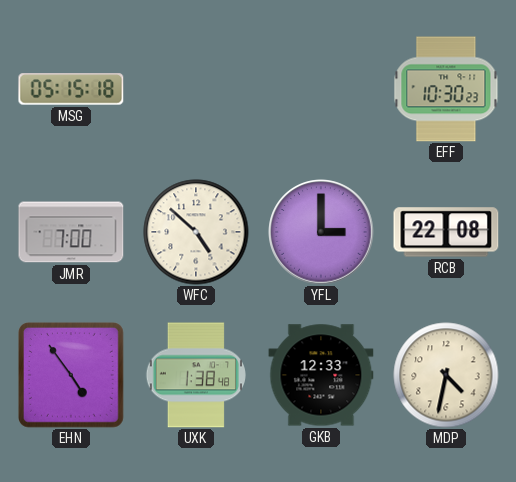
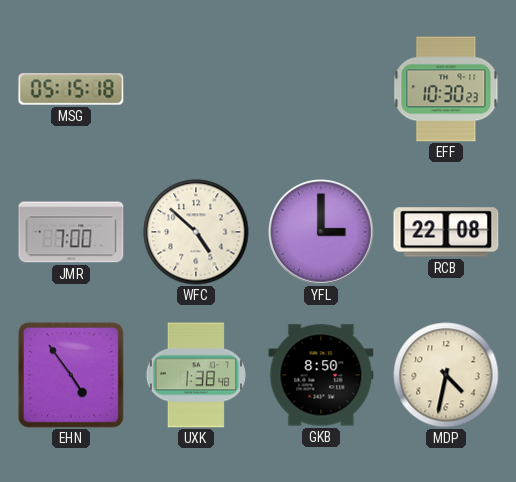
GKB: 12:33 -> 8:50 (321, 375)
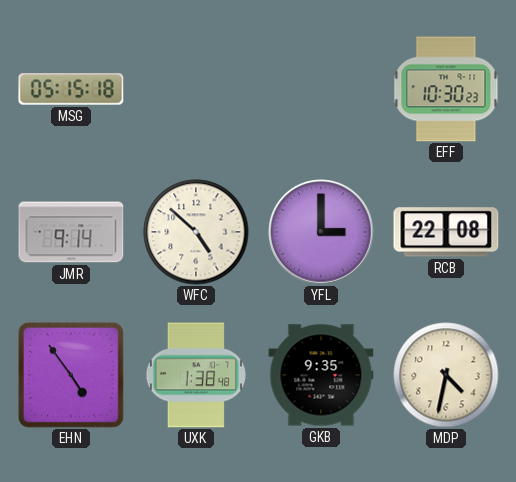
JMR: 7:00 -> 9:14 (71, 232)
GKB: 8:50 -> 9:35 (321, 375)
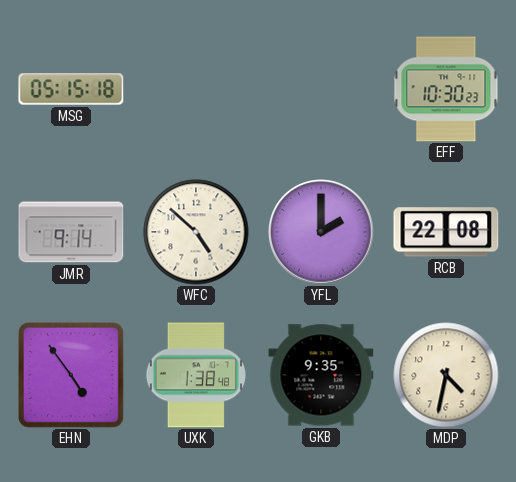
YFL: 3:00 -> 2:00 (321, 232)
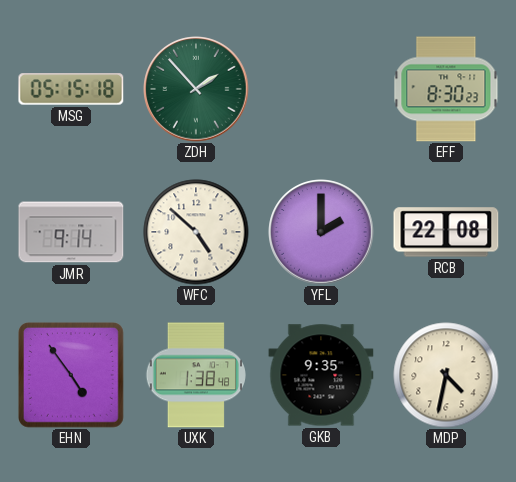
ZDH: none -> 1:53 (196, 89)
EFF: 10:30 -> 8:30 (446, 89)
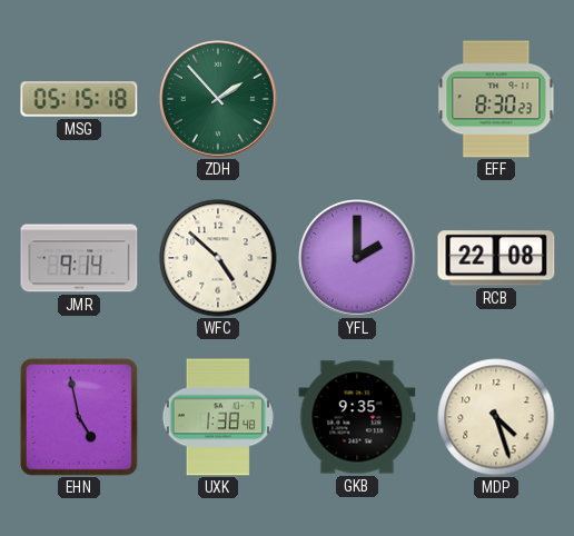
EHN: 4:54 -> 4:58 (79, 417)
MDP: 4:32 -> 4:27 (496, 417)
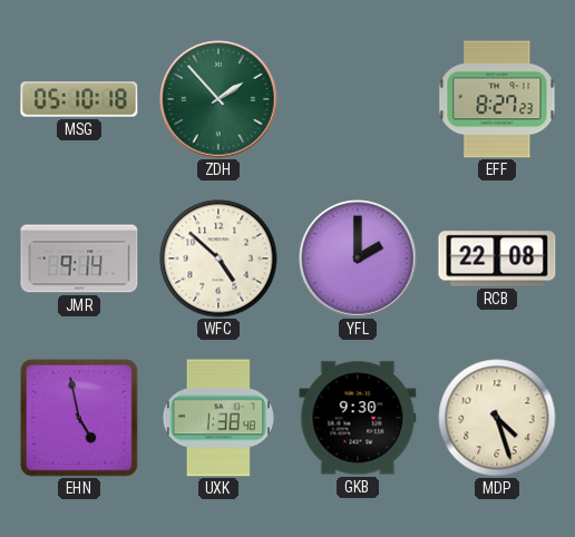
MSG: 05:15 -> 05:10 (79, 99)
EFF: 8:30 -> 8:27 (497, 99)
GKB: 9:35 -> 9:30 (358, 418)
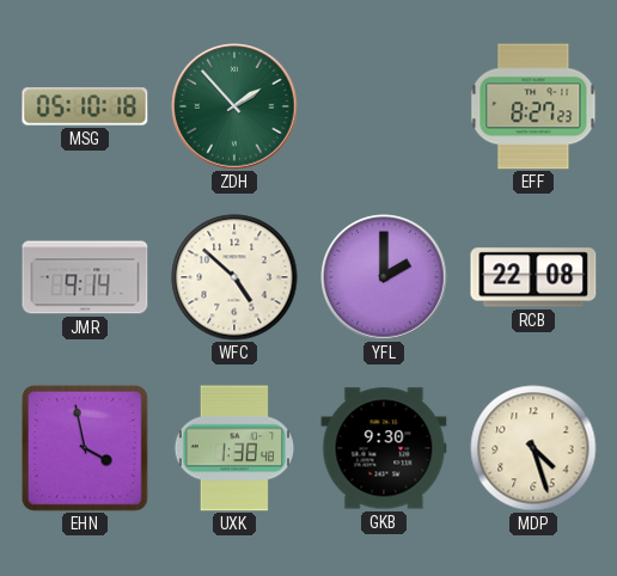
EHN: 4:58 -> 3:58 (85, 448)
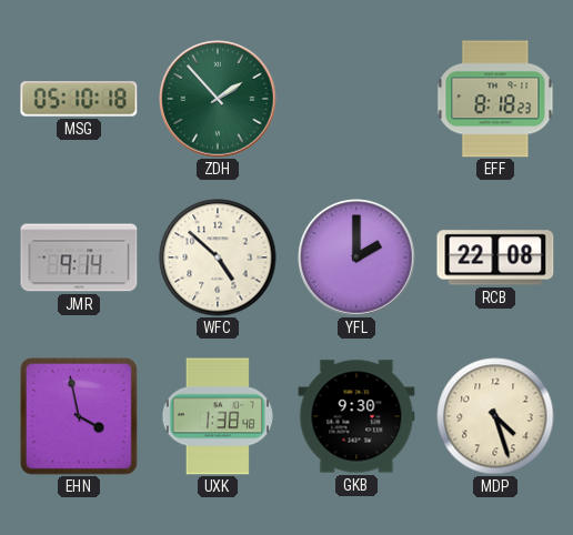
EFF: 8:27 -> 8:18 (495, 99)
